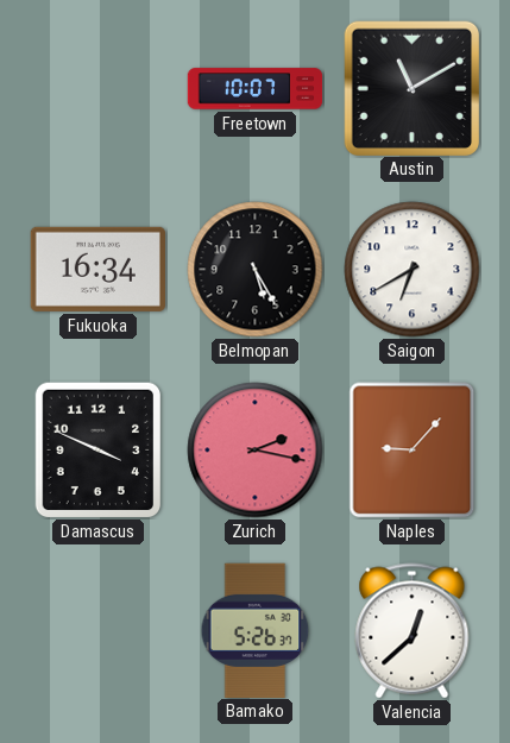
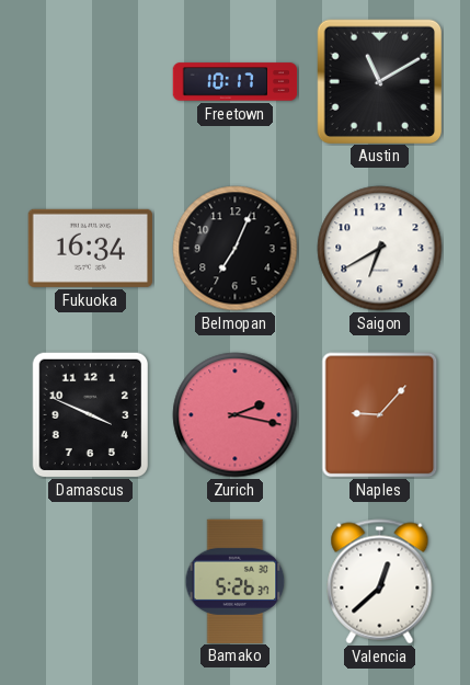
Freetown: 10:07 -> 10:17 (236, 82)
Belmopan: 5:25 -> 7:04 (236, 249)
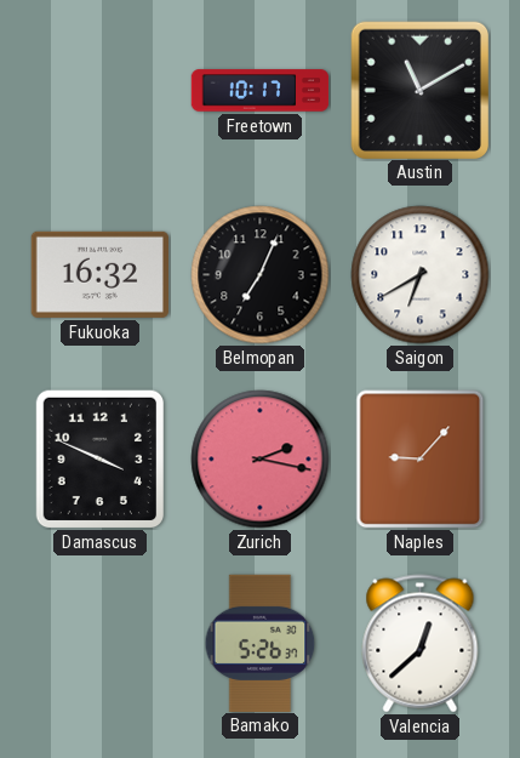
Fukuoka: 16:34 -> 16:32 (99, 274)
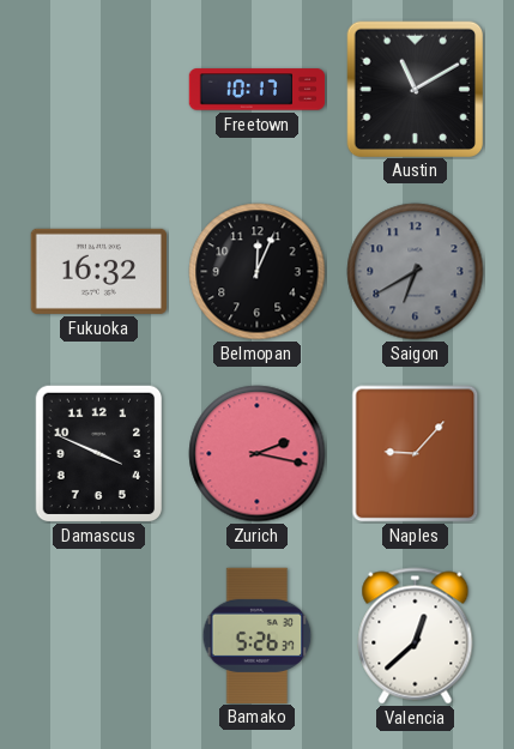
Belmopan: 7:04 -> 12:04 (258, 272)
Saigon dial: white -> grey (416, 272)
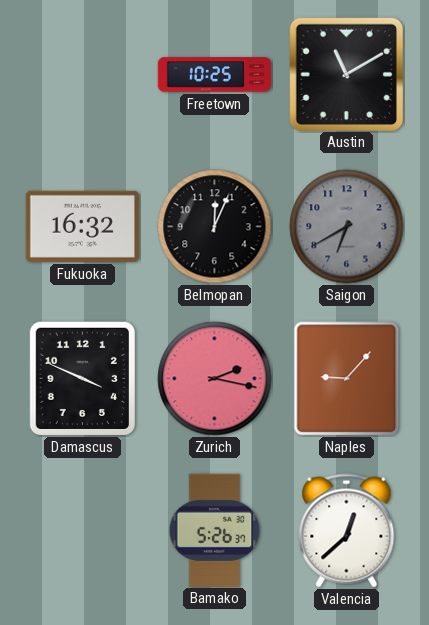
Freetown: 10:17 -> 10:25 (215, 75)
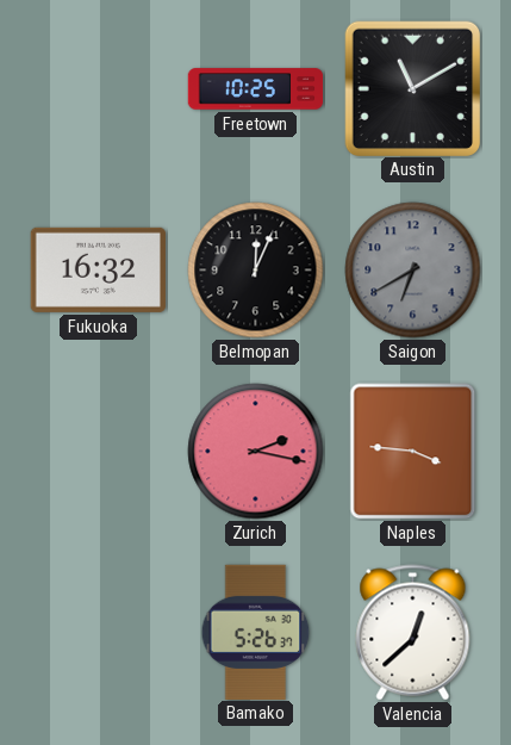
Damascus: 3:49 -> none (83, 379)
Naples: 9:07 -> 3:46 (413, 452)
